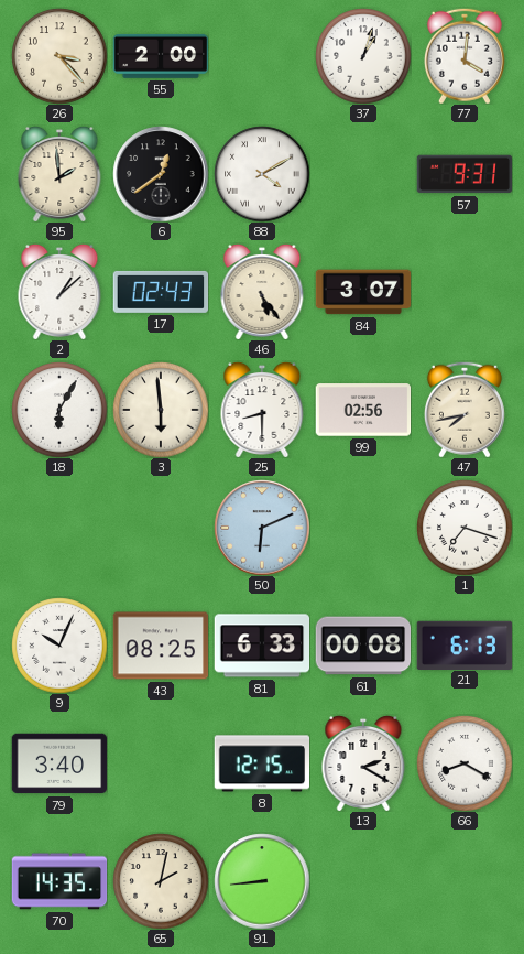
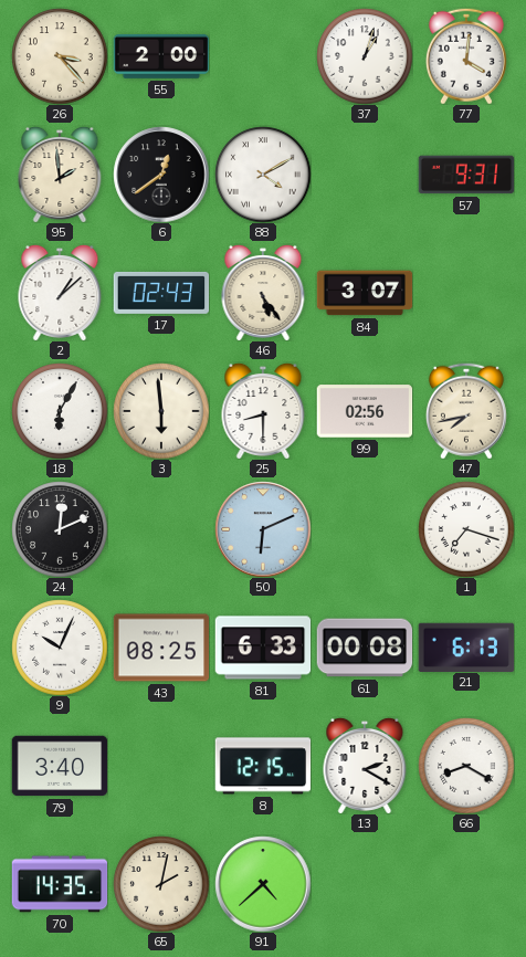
24: none -> 12:11 (60, 529)
91: 8:44 -> 4:38 (263, 884)
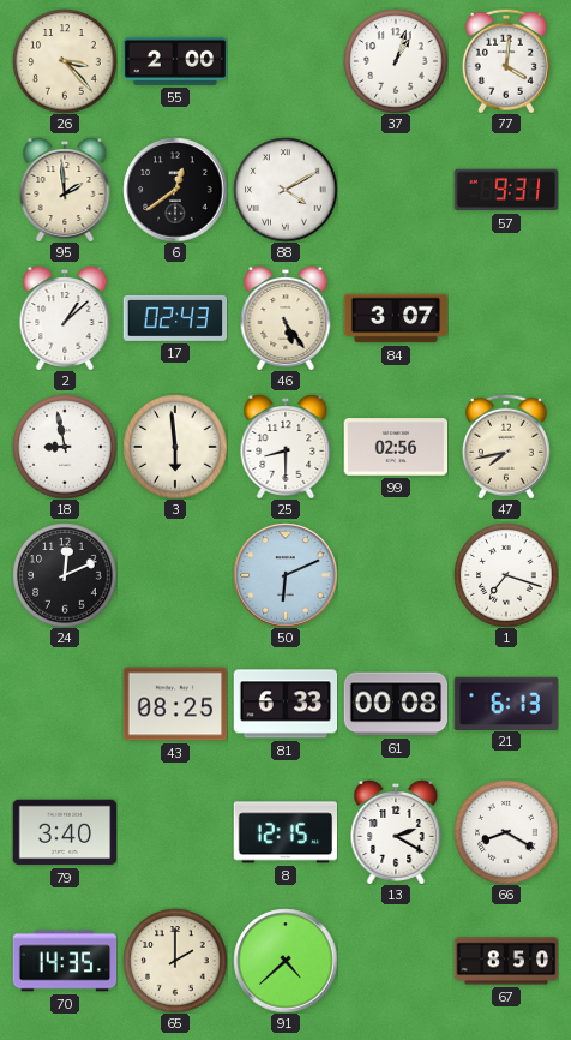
18: 6:05 -> 8:58 (65, 447)
9: 10:04 -> none (60, 648)
65: 2:02 -> 2:00 (175, 961)
67: none -> 8:50 (506, 961)
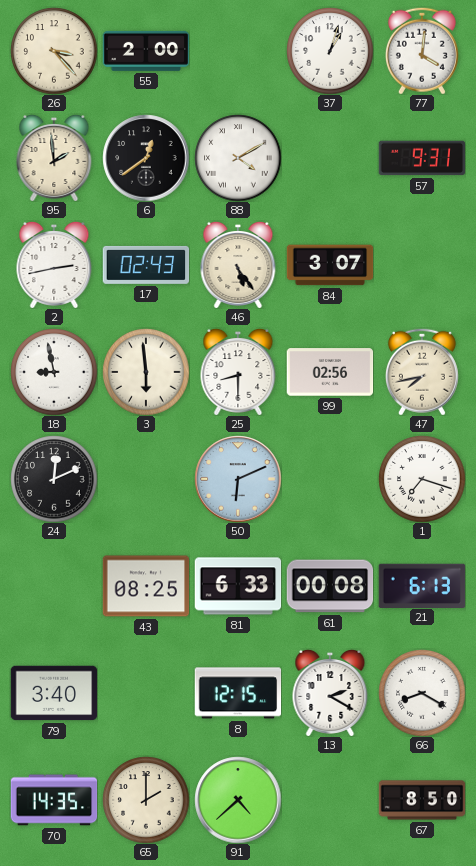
2: 1:08 -> 2:43 (54, 265)
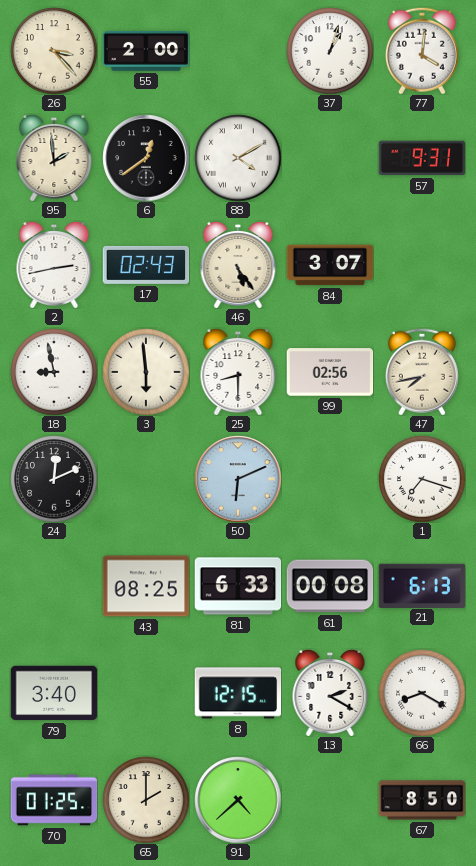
70: 14:35 -> 01:25 (54, 800)
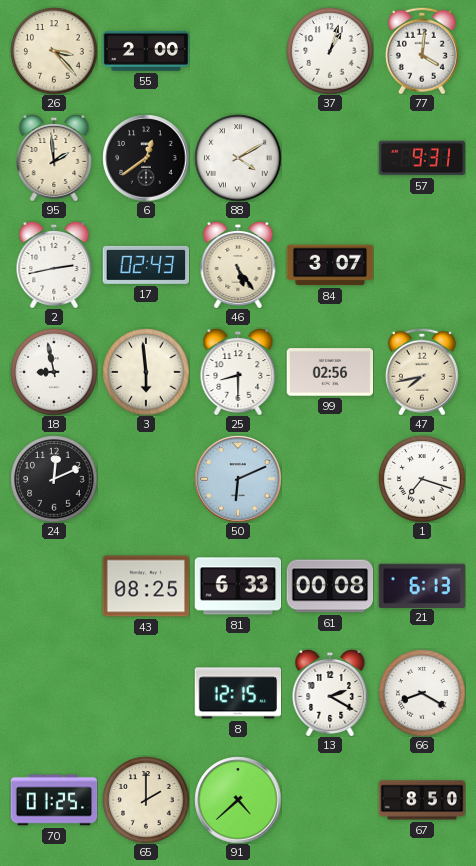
79: 3:40 -> none (54, 693)
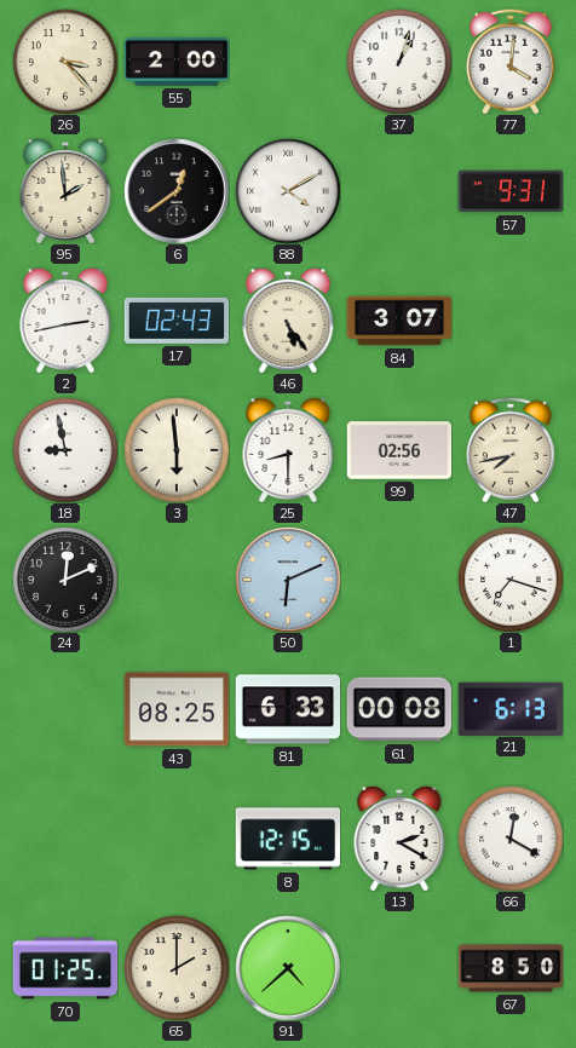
66: 8:20 -> 12:20 (511, 839)
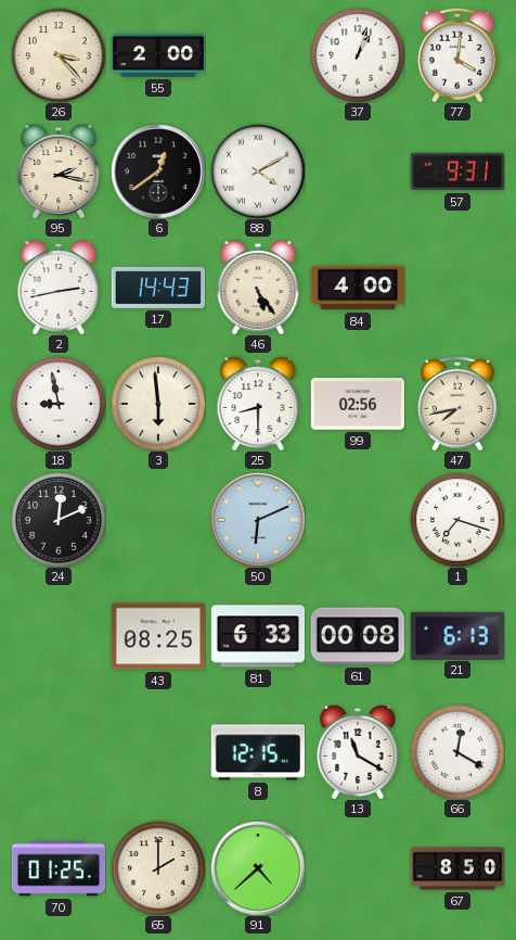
95: 1:59 -> 2:17 (59, 172)
17: 02:43 -> 14:43 (158, 288)
84: 3:07 -> 4:00 (358, 288)
13: 2:20 -> 11:20 (358, 752)
